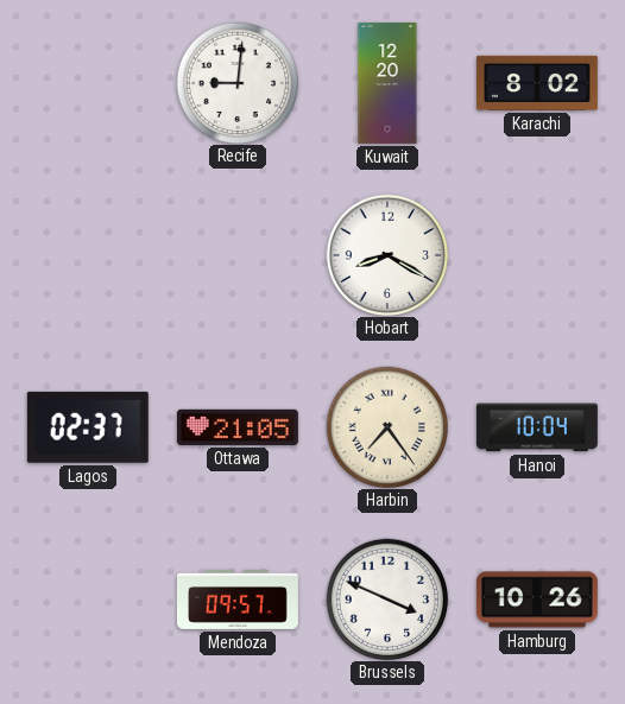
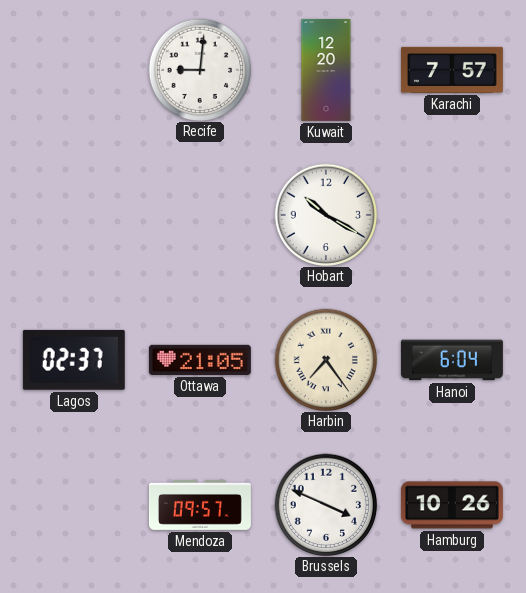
Karachi: 8:02 -> 7:57 (452, 70)
Hobart: 8:20 -> 10:20 (325, 214)
Hanoi: 10:04 -> 6:04 (452, 360)
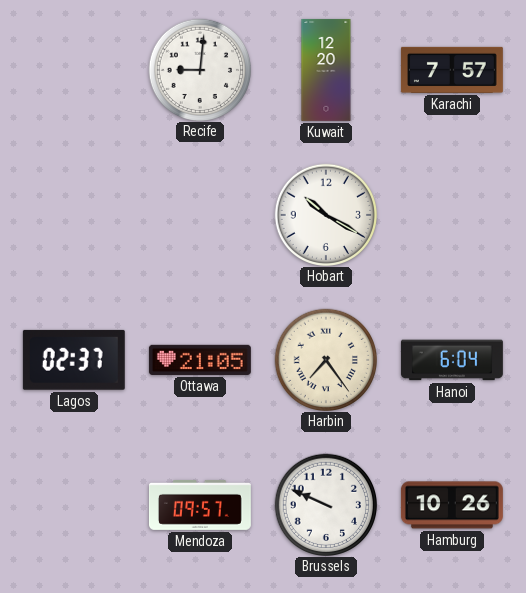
Brussels: 3:49 -> 9:49 (325, 504)
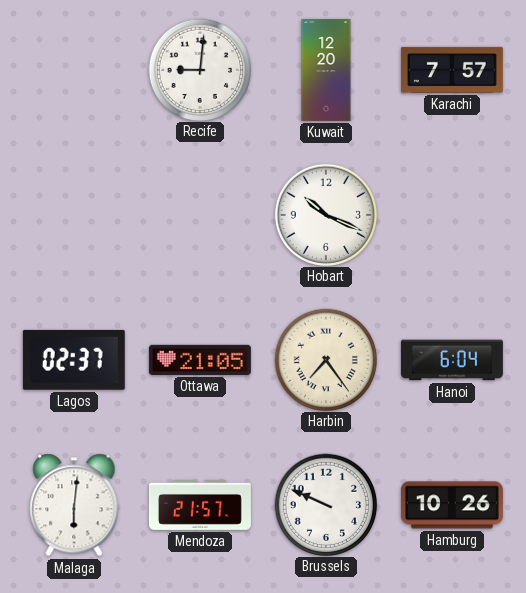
Hobart: 10:20 -> 10:19 (325, 214)
Malaga: none -> 6:01 (74, 505)
Mendoza: 09:57 -> 21:57 (200, 505)
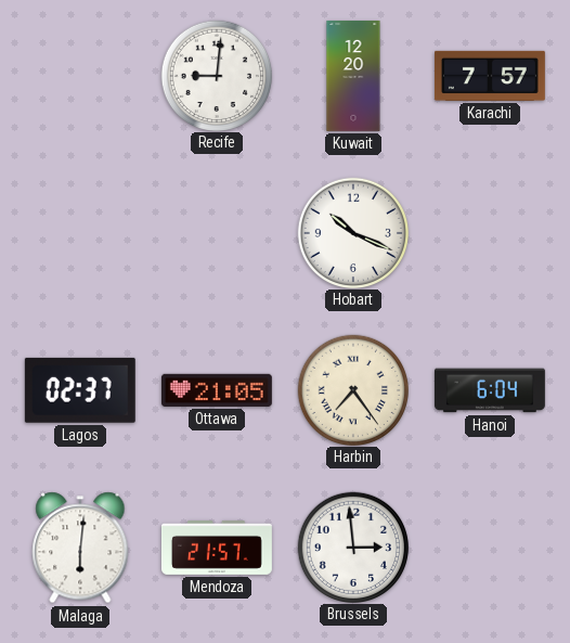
Brussels: 9:49 -> 2:59 (352, 546)
Hamburg: 10:26 -> none (452, 505)
